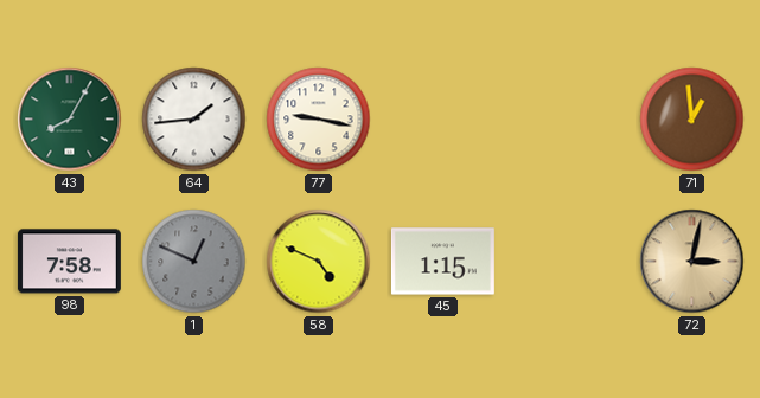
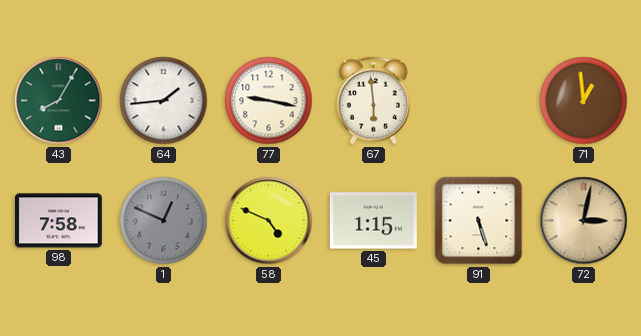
67: none -> 5:59 (374, 101)
91: none -> 5:27 (479, 221)
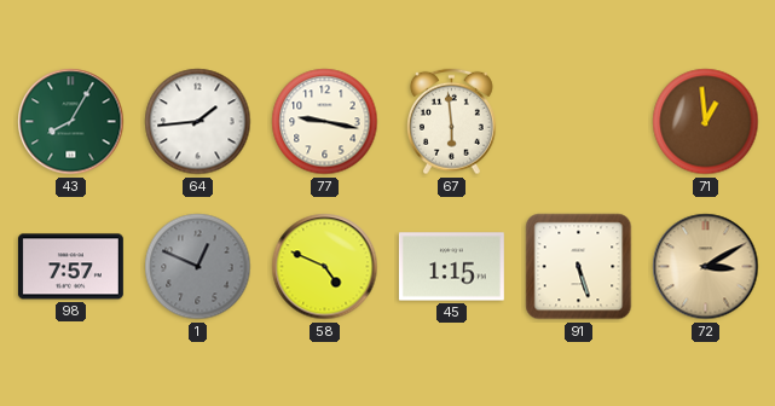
98: 7:58 -> 7:57 (70, 267)
72: 3:02 -> 3:10 (706, 267)
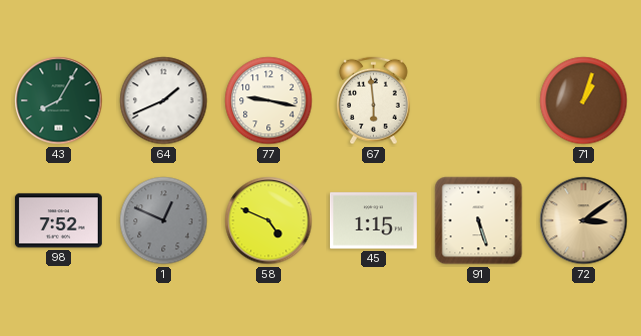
64: 1:44 -> 1:41 (164, 101)
71: 12:59 -> 1:03 (584, 101)
98: 7:57 -> 7:52 (58, 221)
72: 3:10 -> 3:09 (584, 221)
